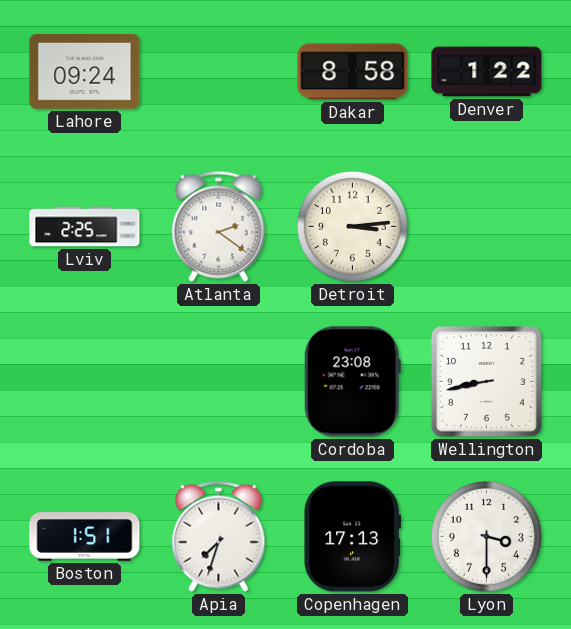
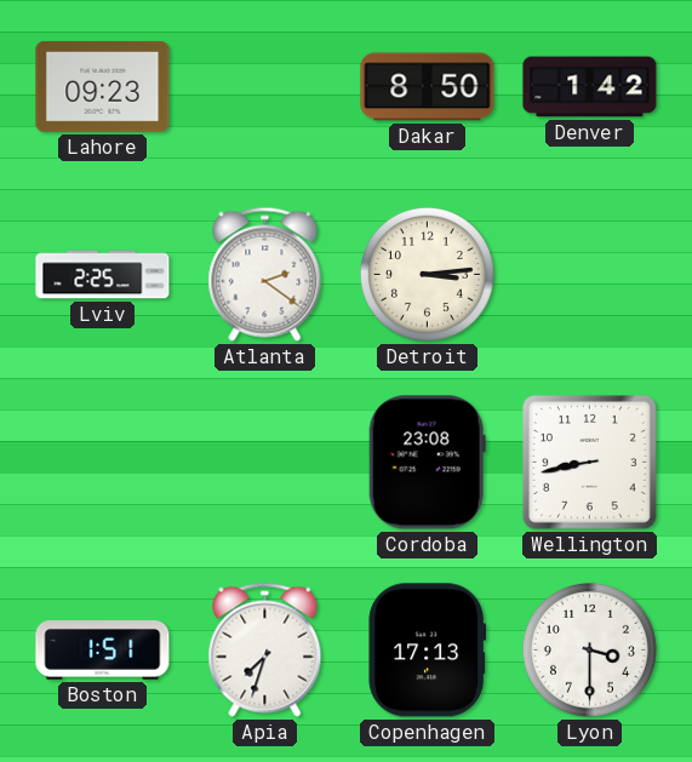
Lahore: 09:24 -> 09:23 (103, 86)
Dakar: 8:58 -> 8:50 (428, 87)
Denver: 1:22 -> 1:42 (590, 87)
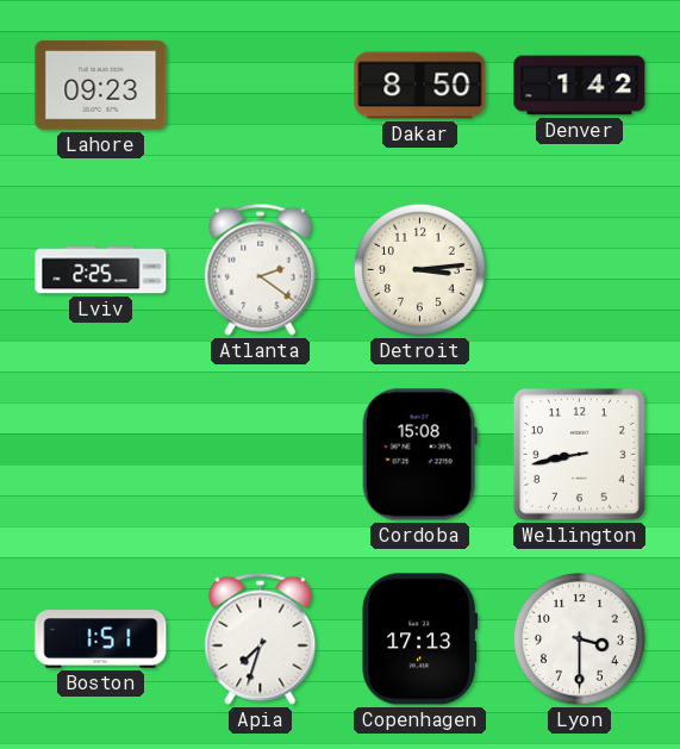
Cordoba: 23:08 -> 15:08 (419, 455)
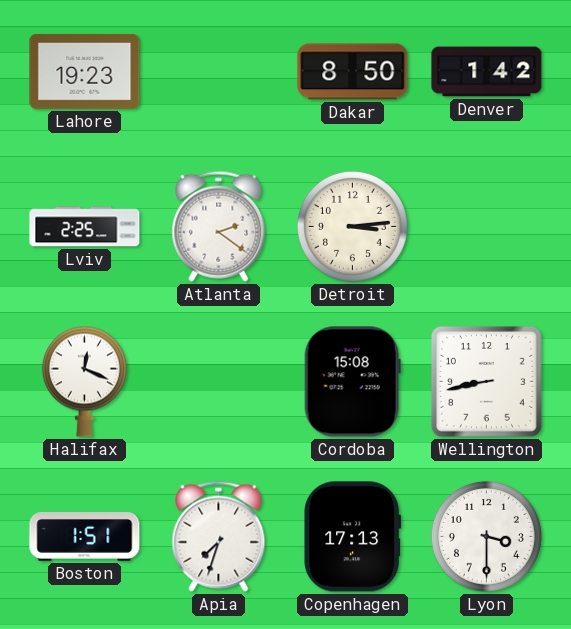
Lahore: 09:23 -> 19:23 (85, 71)
Halifax: none -> 12:19 (84, 381)
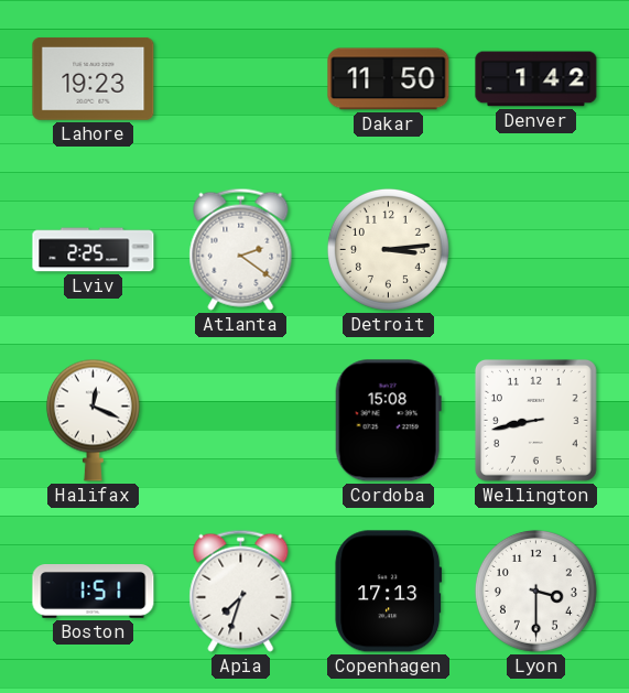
Dakar: 8:50 -> 11:50 (389, 79)
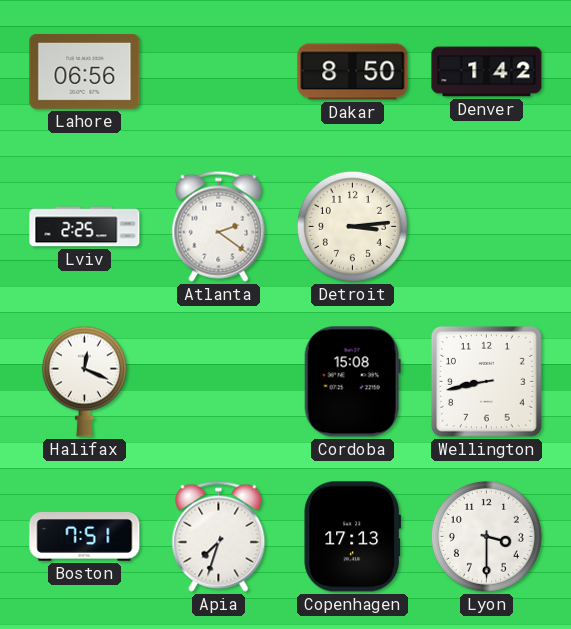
Lahore: 19:23 -> 06:56 (85, 71)
Dakar: 11:50 -> 8:50 (353, 72)
Boston: 1:51 -> 7:51 (85, 537)
